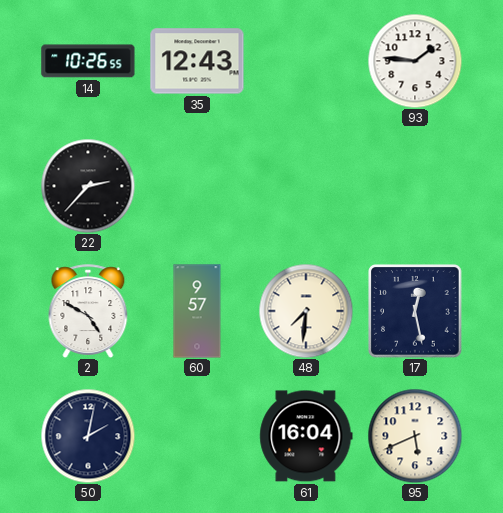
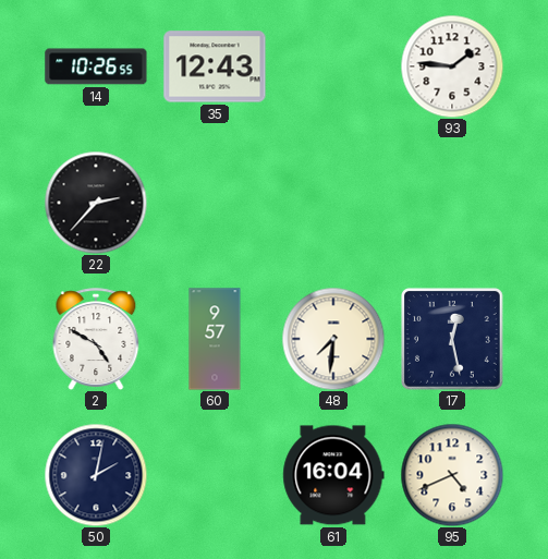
95: 5:41 -> 4:41 (452, 475)
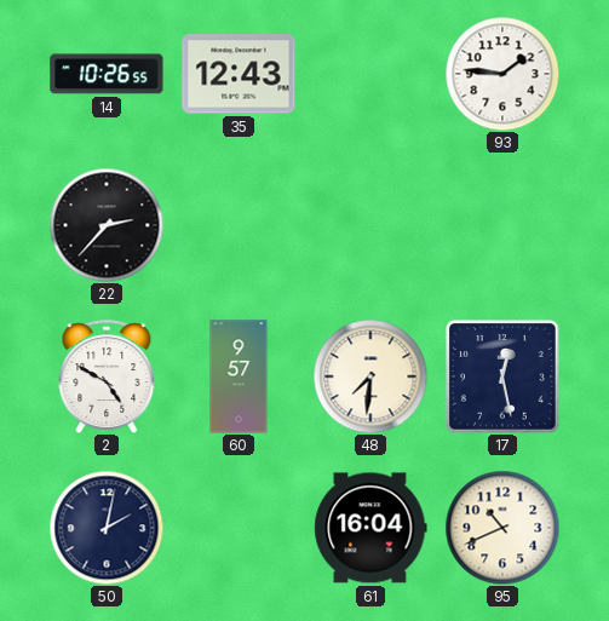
95: 4:41 -> 10:41 (502, 528)
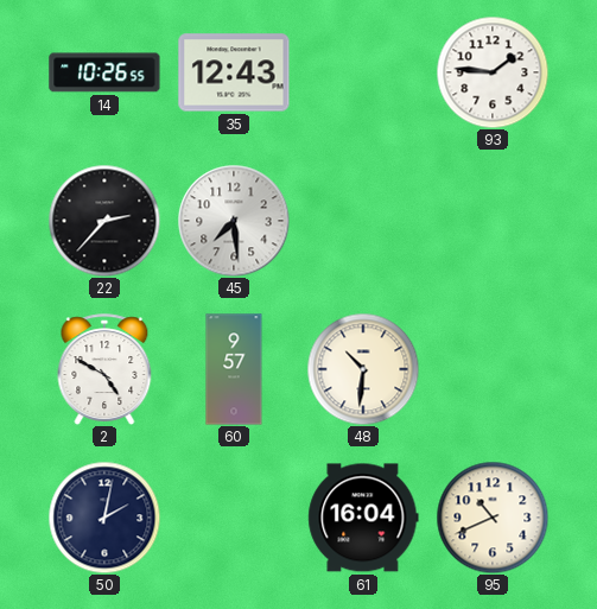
45: none -> 7:29 (234, 221)
48: 7:31 -> 10:31 (363, 369)
17: 12:28 -> none (504, 378)
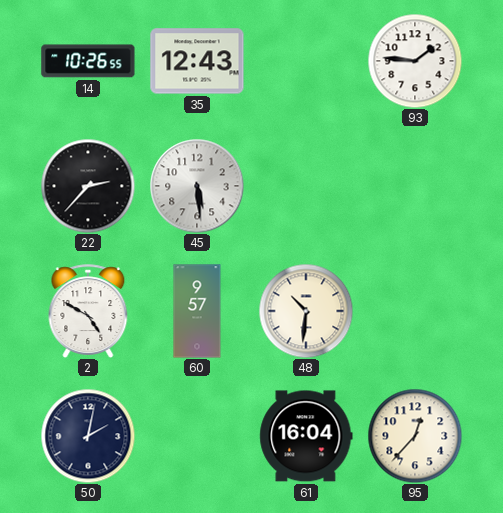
45: 7:29 -> 5:29 (197, 186)
95: 10:41 -> 12:37 (415, 436)
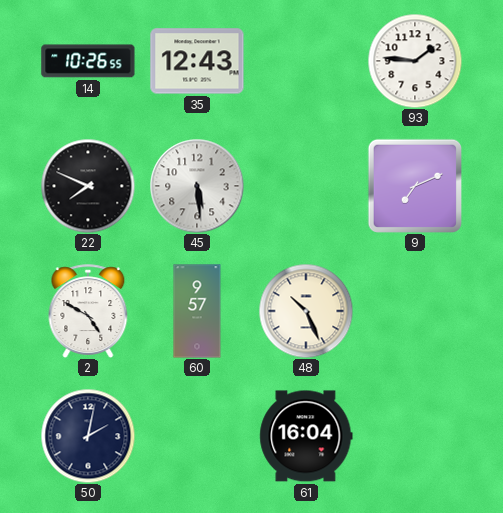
22: 2:37 -> 7:49 (88, 186)
9: none -> 7:11 (414, 185)
48: 10:31 -> 10:26 (306, 311)
95: 12:37 -> none (415, 436)
